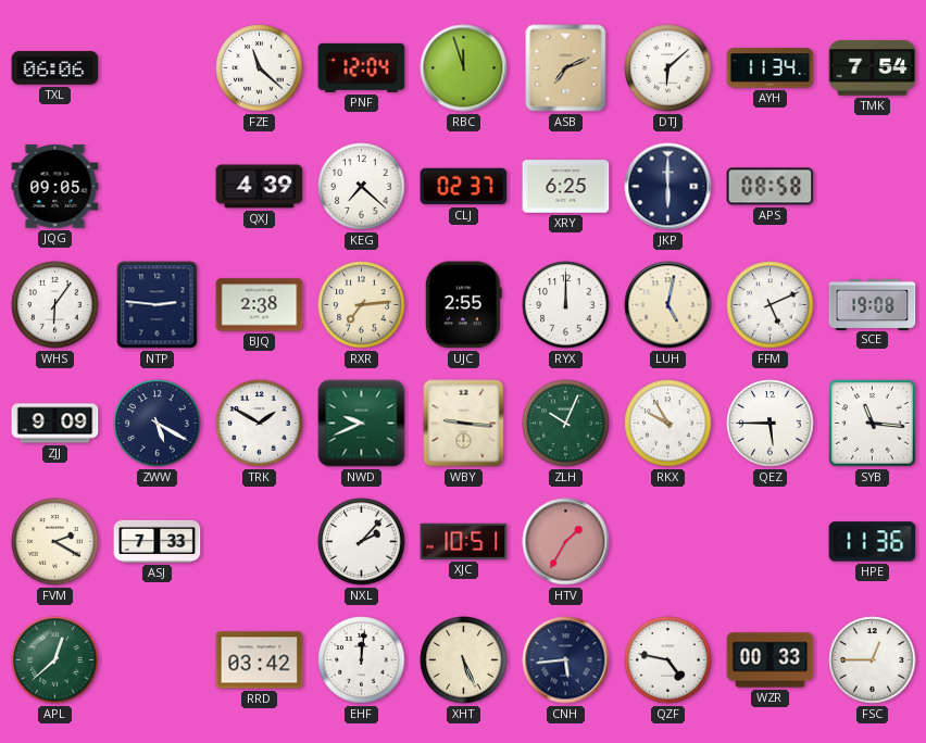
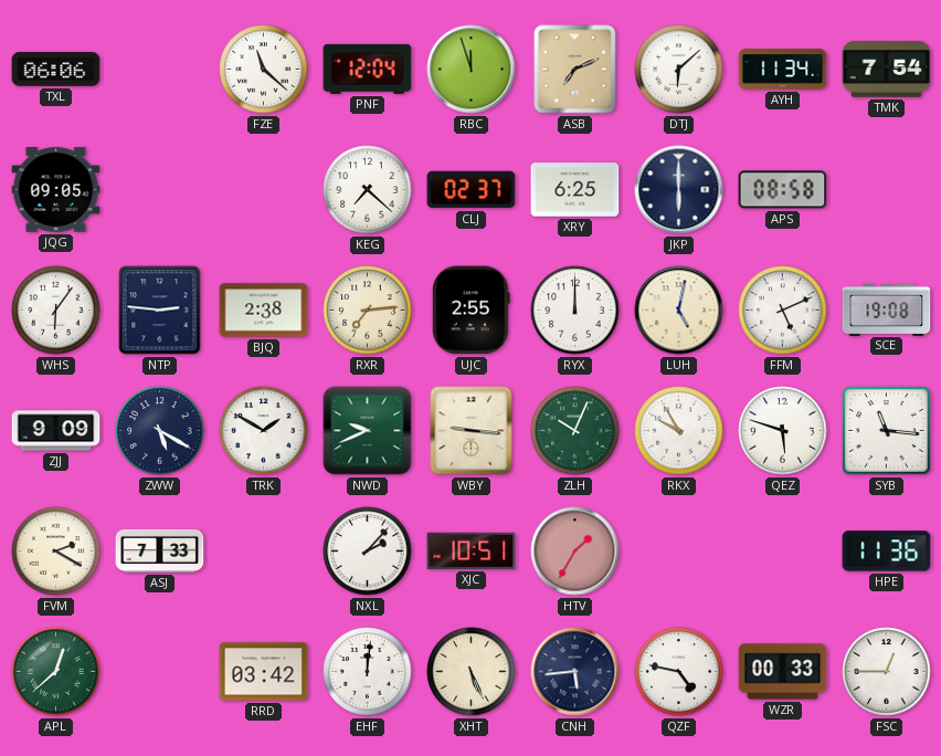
QXJ: 4:39 -> none (260, 187)
QEZ: 5:45 -> 5:48 (783, 431)
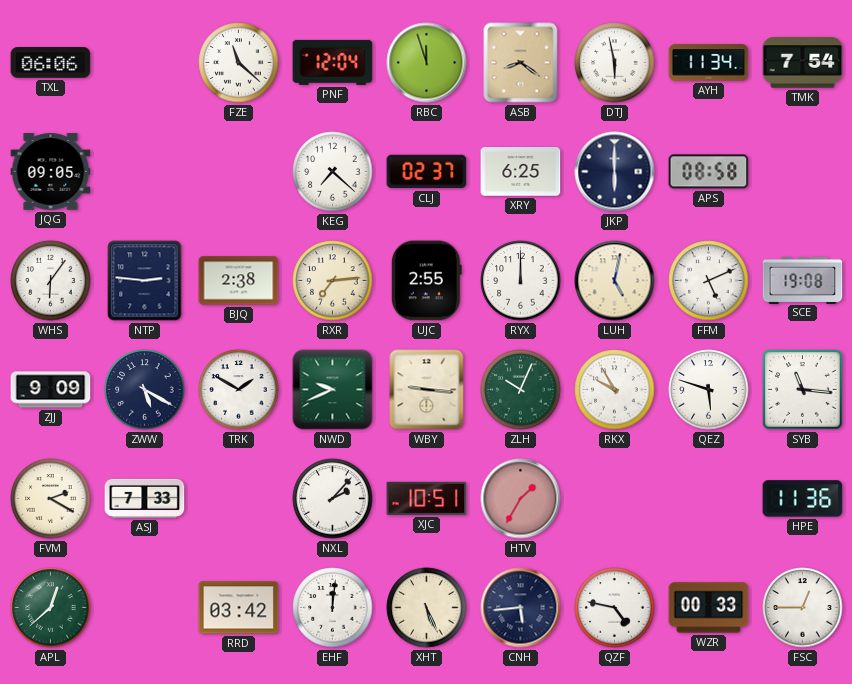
ASB: 7:11 -> 8:21 (521, 63)
DTJ: 6:08 -> 5:58 (615, 63)
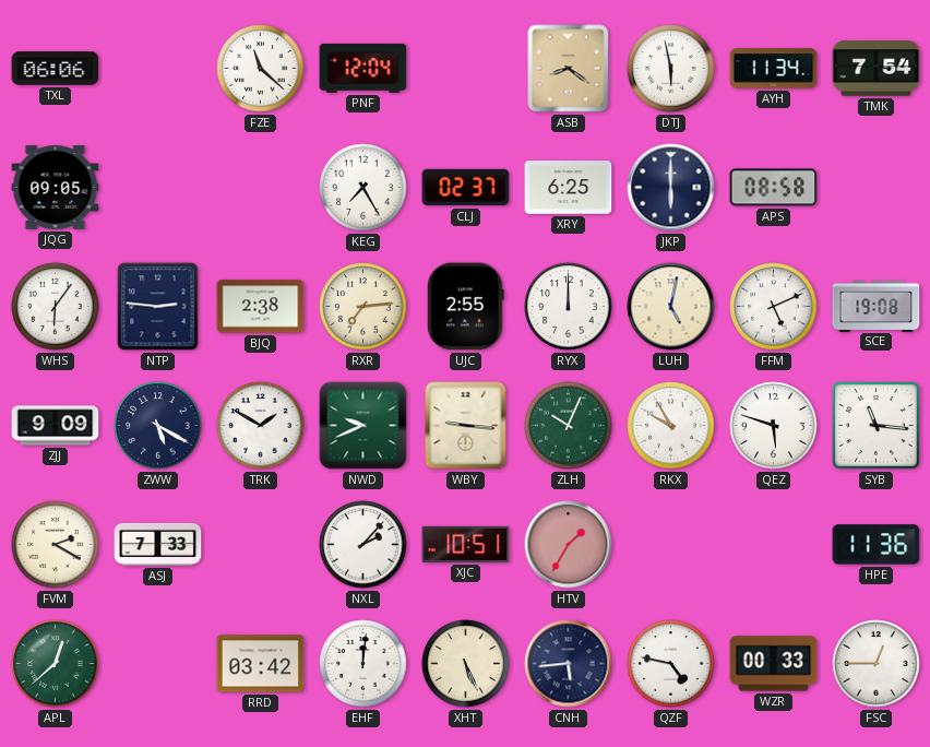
RBC: 11:57 -> none (427, 63)
KEG: 7:22 -> 7:25 (363, 188)
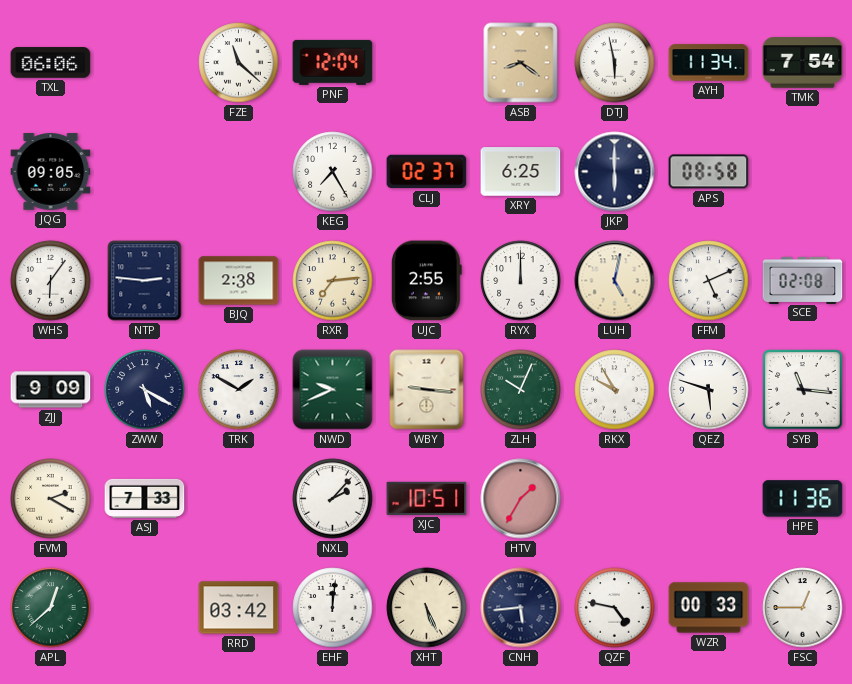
SCE: 19:08 -> 02:08 (803, 280)
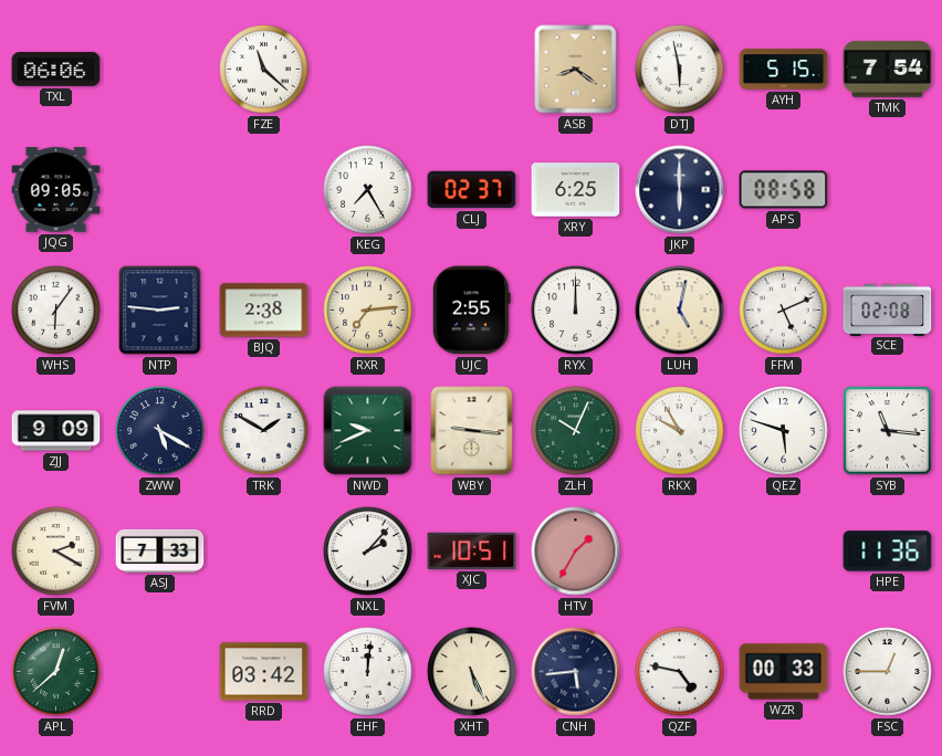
PNF: 12:04 -> none (333, 62)
AYH: 11:34 -> 5:15 (784, 70)
